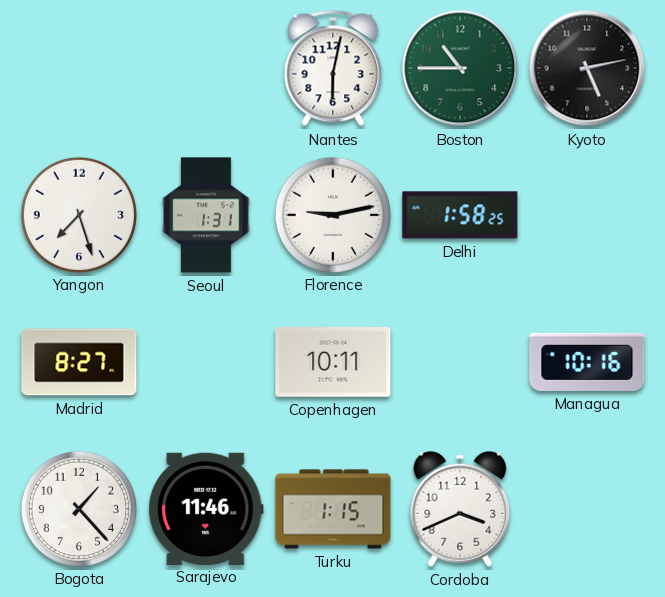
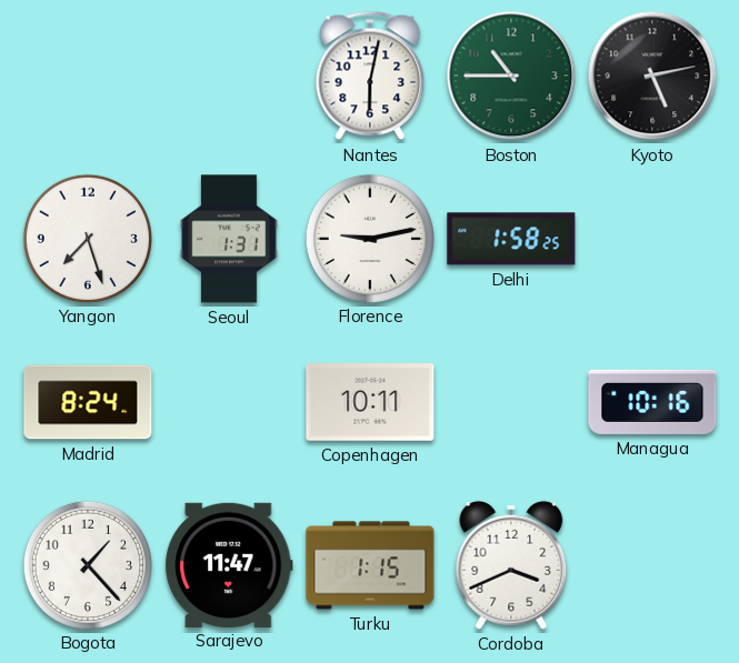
Madrid: 8:27 -> 8:24 (88, 402)
Sarajevo: 11:46 -> 11:47 (229, 564)
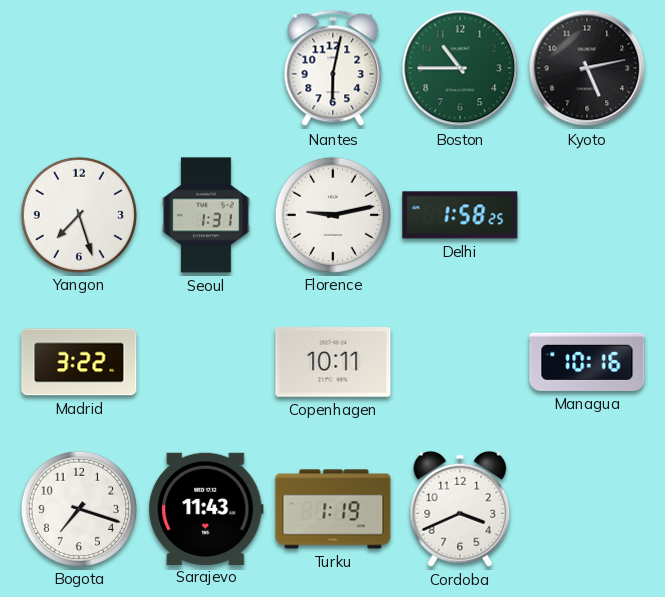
Madrid: 8:24 -> 3:22 (79, 362)
Bogota: 1:23 -> 7:18 (78, 508)
Sarajevo: 11:47 -> 11:43 (206, 508)
Turku: 1:15 -> 1:19 (333, 509)
